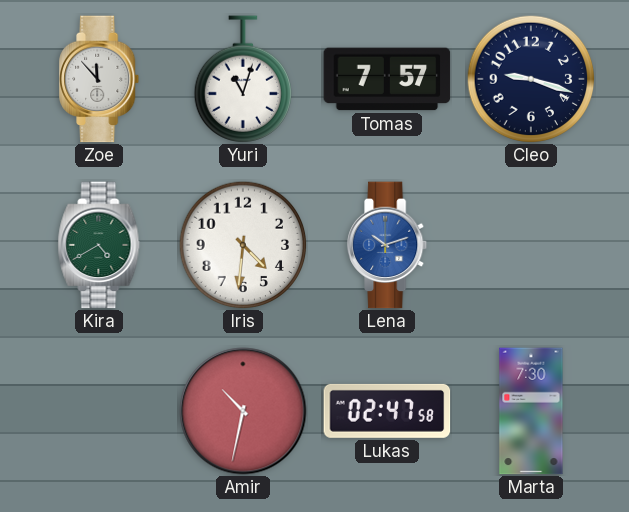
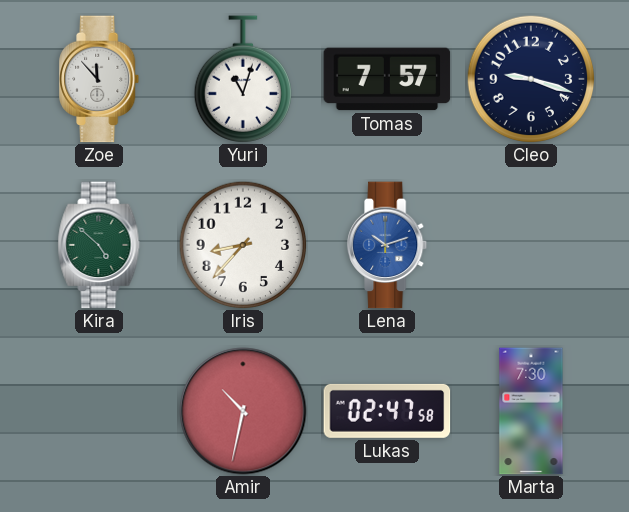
Kira: 4:40 -> 4:52 (99, 245)
Iris: 4:31 -> 8:37 (243, 245)
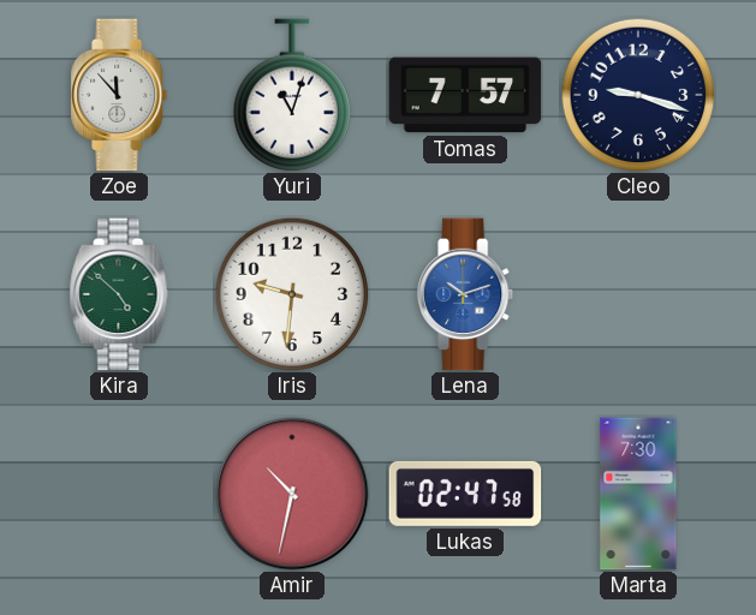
Iris: 8:37 -> 9:31 (292, 294)
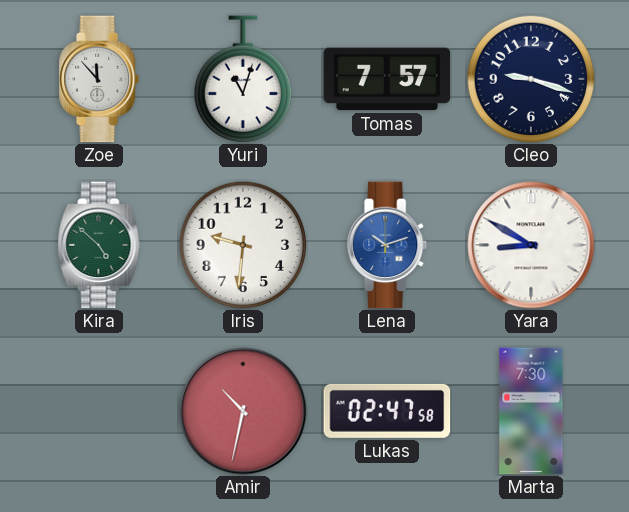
Yara: none -> 8:50 (531, 245)
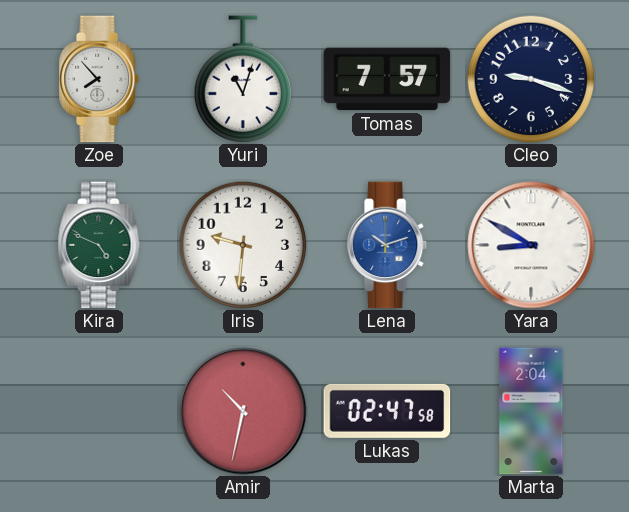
Zoe: 11:53 -> 7:53 (100, 79)
Kira: 4:52 -> 4:49 (99, 245)
Marta: 7:30 -> 2:04 (531, 411)
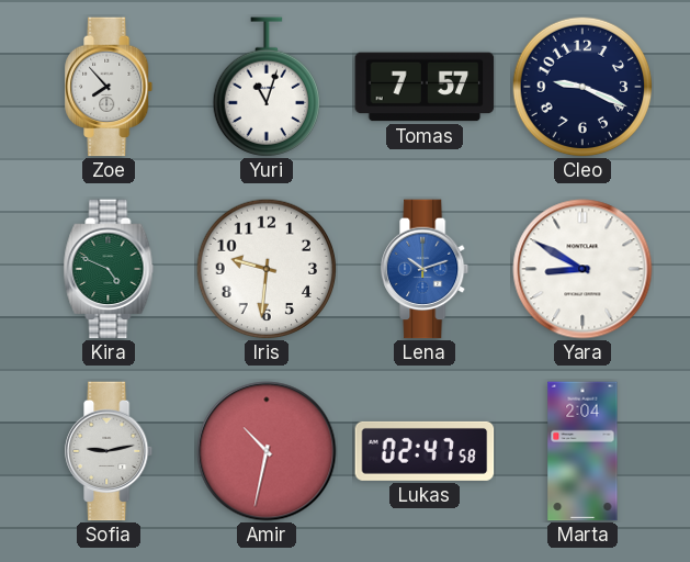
Cleo: 9:18 -> 9:19 (582, 87)
Sofia: none -> 9:13 (110, 451)
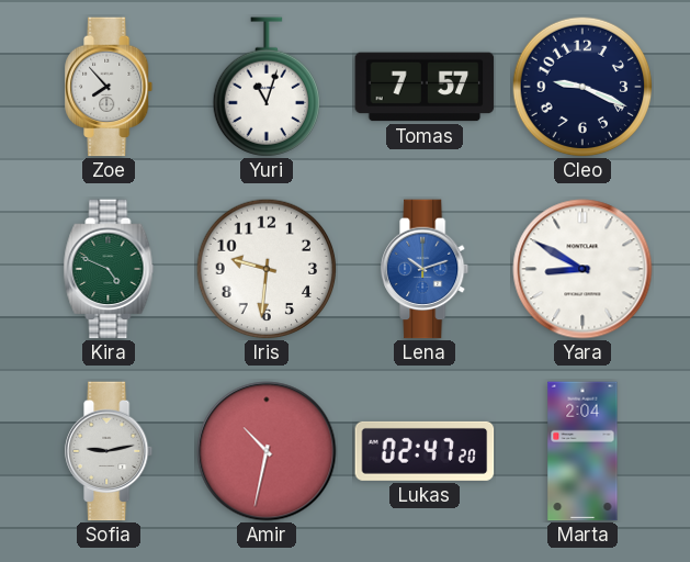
Lukas: 02:47:58 -> 02:47:20 (425, 451)
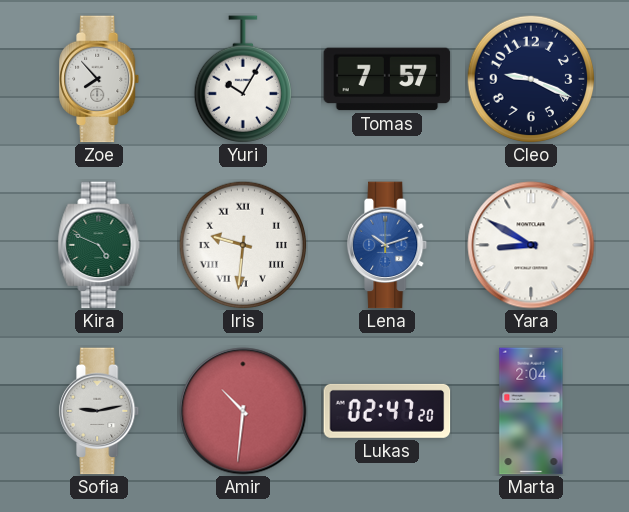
Yuri: 11:03 -> 10:05 (242, 79)
Iris numerals: Arabic -> Roman (243, 245)
Amir: 10:32 -> 10:31 (243, 411)
